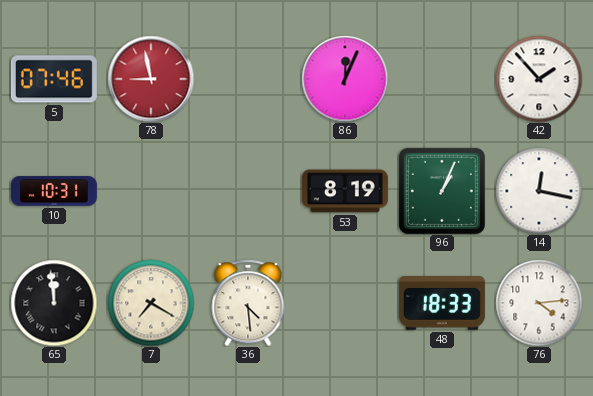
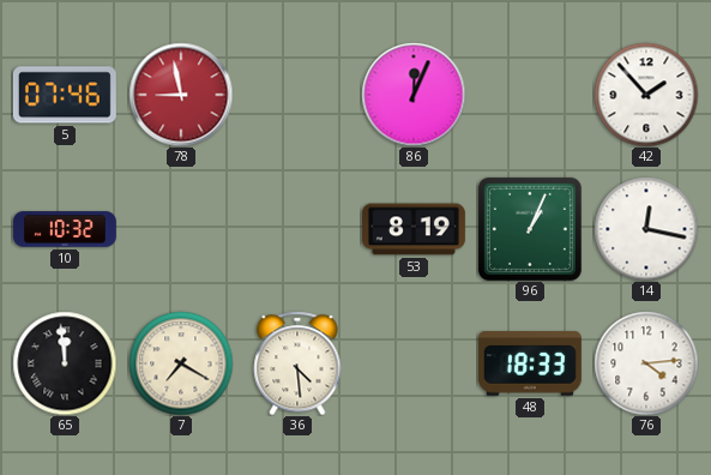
10: 10:31 -> 10:32 (65, 229)
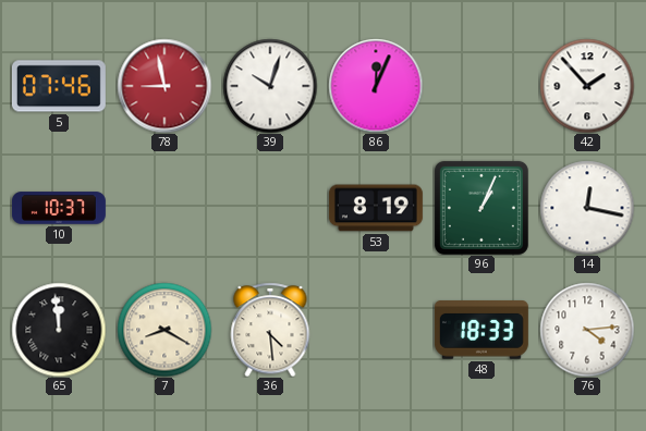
39: none -> 10:03 (270, 86)
10: 10:32 -> 10:37 (59, 208)
7: 7:20 -> 8:20 (164, 330)
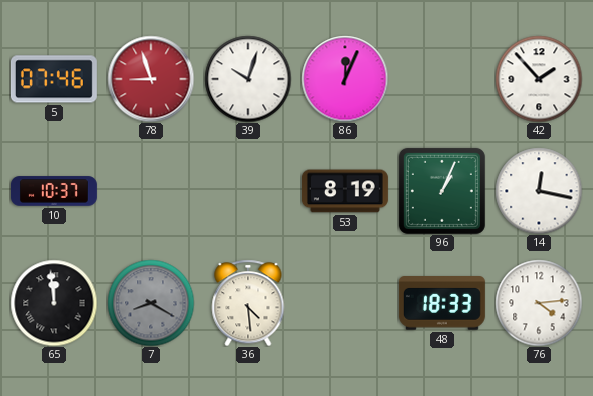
78: 8:58 -> 8:57 (151, 79)
7 dial: cream -> grey (151, 303)
